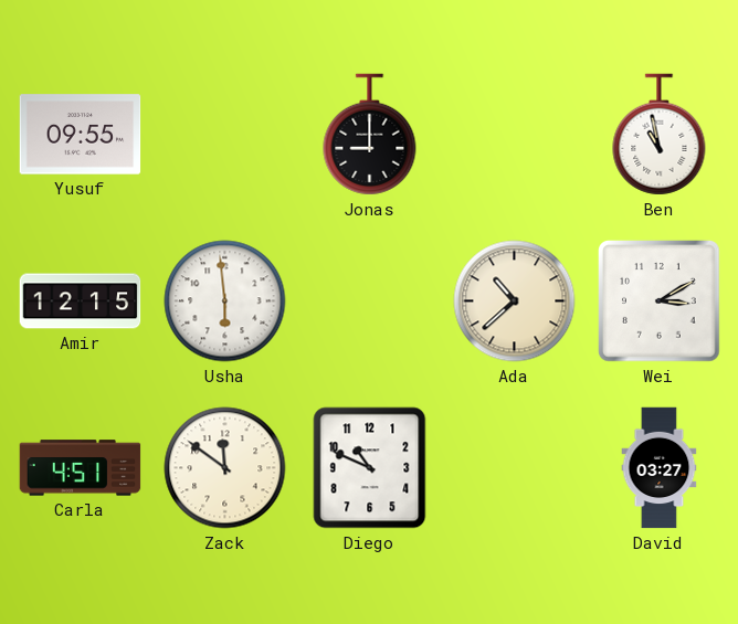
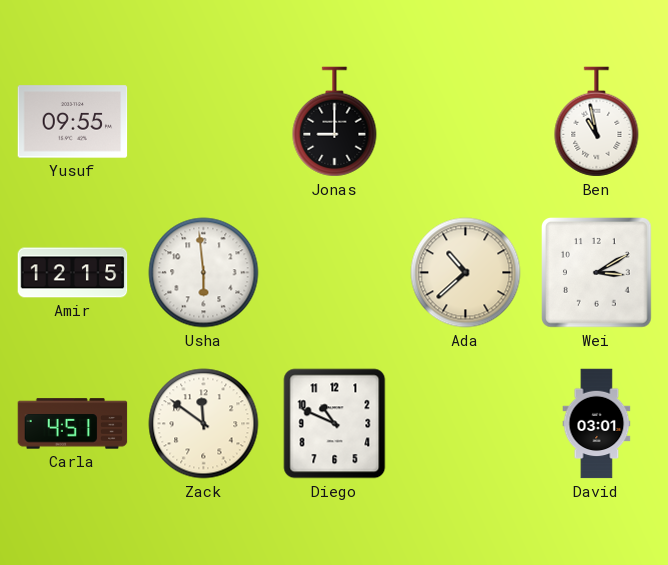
David: 03:27 -> 03:01 (597, 424)
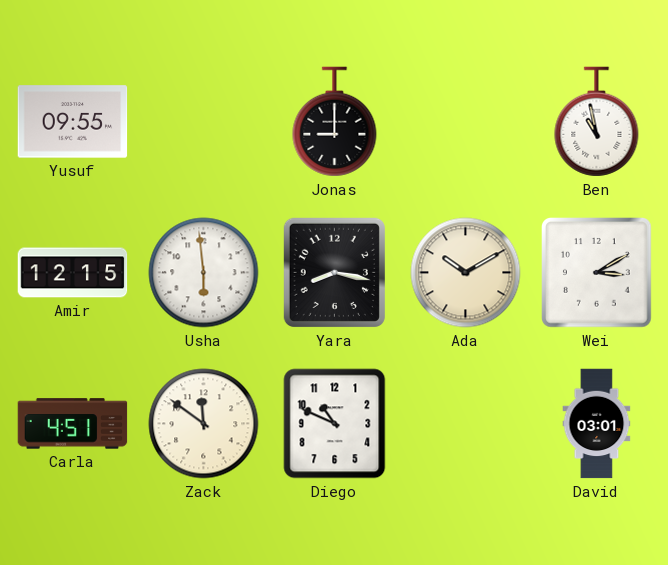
Yara: none -> 8:17 (334, 272)
Ada: 10:38 -> 10:10 (466, 273)
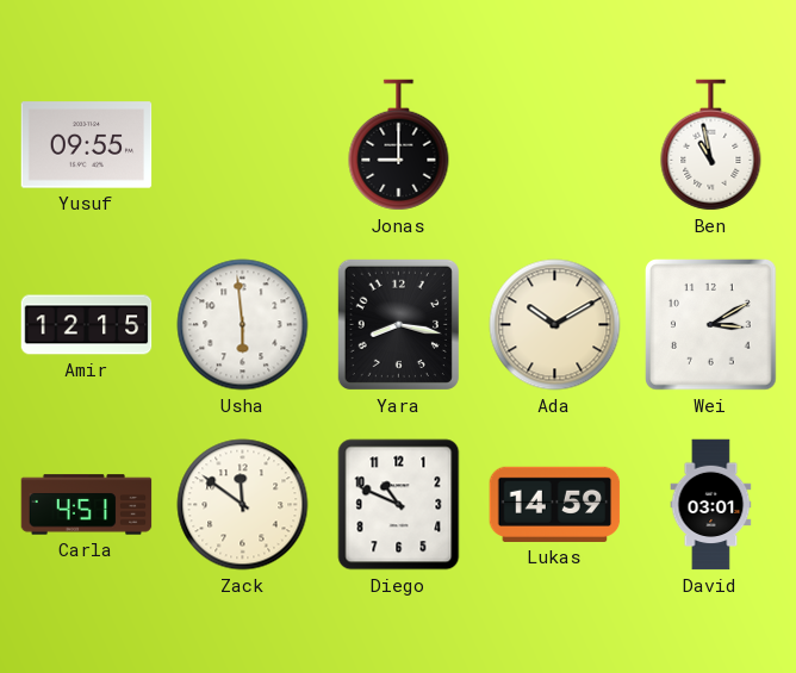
Lukas: none -> 14:59 (555, 504)
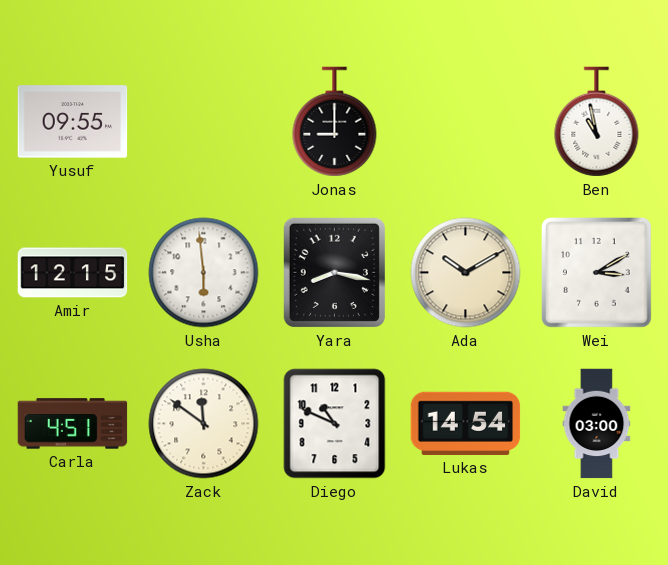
Lukas: 14:59 -> 14:54 (466, 423)
David: 03:01 -> 03:00 (597, 424)
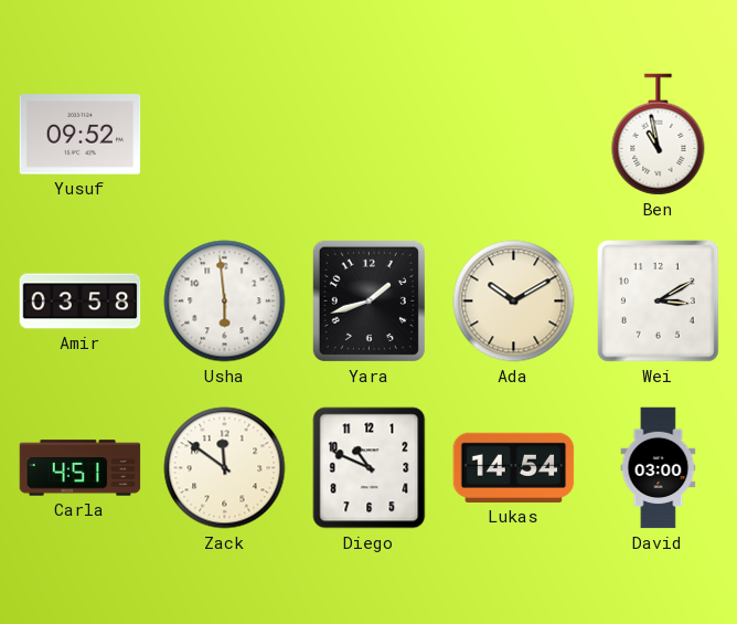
Yusuf: 09:55 -> 09:52 (81, 135)
Jonas: 9:00 -> none (335, 122)
Amir: 12:15 -> 03:58 (81, 302)
Yara: 8:17 -> 1:42 (368, 300)
